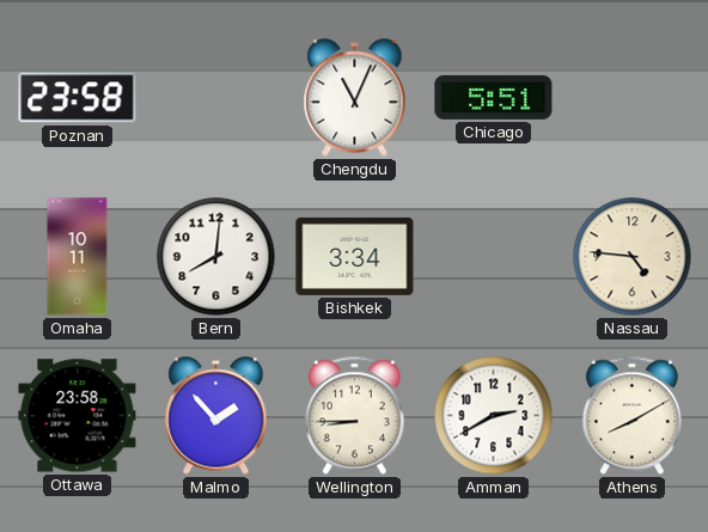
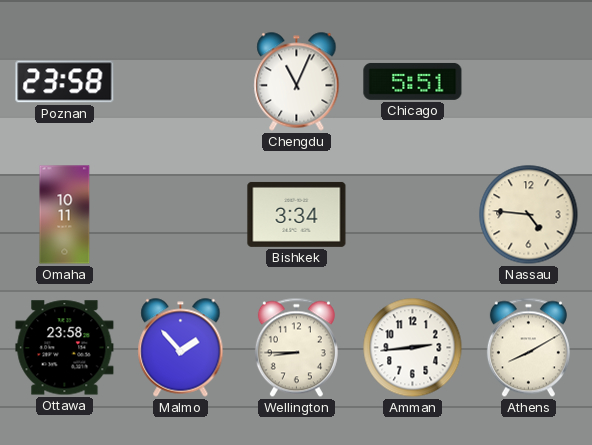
Bern: 8:01 -> none (216, 257)
Amman: 2:40 -> 2:44 (413, 348)
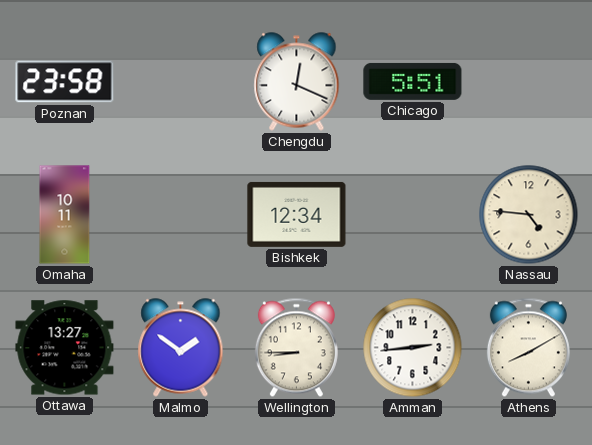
Chengdu: 11:04 -> 12:19 (297, 82)
Bishkek: 3:34 -> 12:34 (297, 214)
Ottawa: 23:58 -> 13:27 (65, 348)
Malmo: 1:53 -> 1:51 (181, 348)
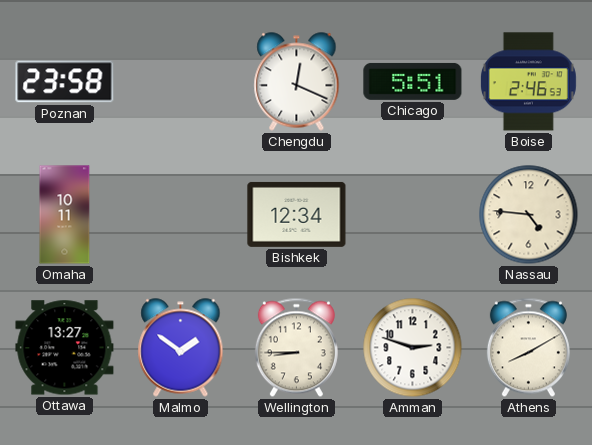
Boise: none -> 2:46 (528, 82)
Amman: 2:44 -> 2:48 (413, 348)
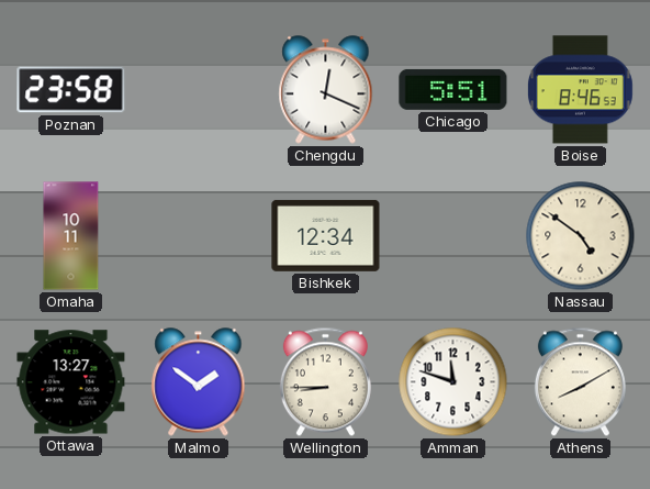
Boise: 2:46 -> 8:46 (580, 90)
Nassau: 4:46 -> 4:51 (581, 236)
Amman: 2:48 -> 11:48 (453, 382)
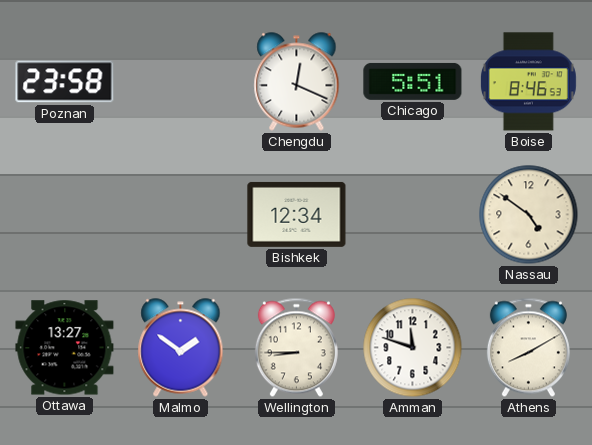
Omaha: 10:11 -> none (71, 236)
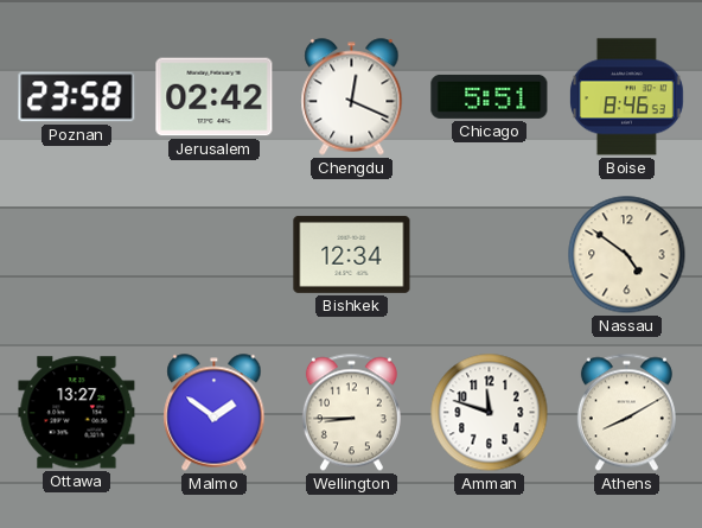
Jerusalem: none -> 02:42 (215, 97)
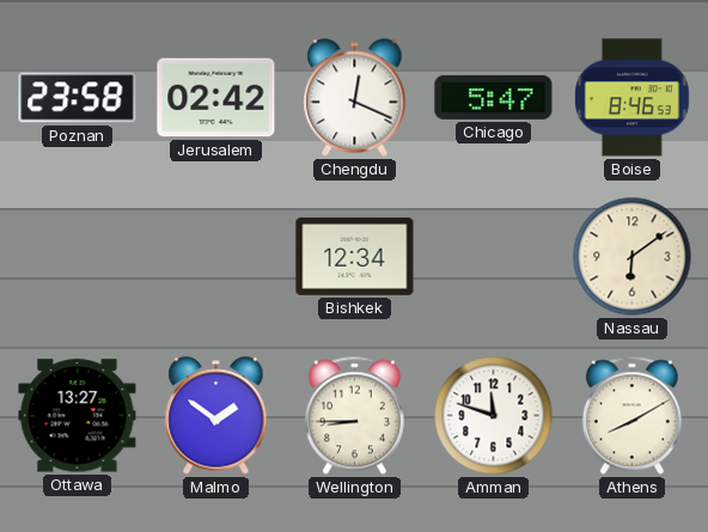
Chicago: 5:51 -> 5:47 (494, 97)
Nassau: 4:51 -> 6:09 (633, 257)
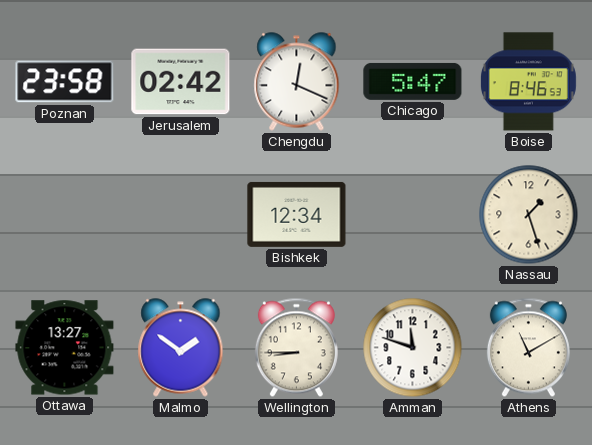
Nassau: 6:09 -> 1:27 (529, 215)
Athens: 8:10 -> 11:10 (528, 348)
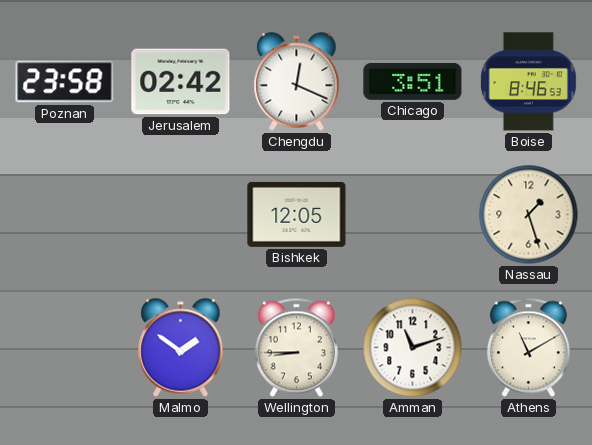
Chicago: 5:47 -> 3:51 (413, 81)
Bishkek: 12:34 -> 12:05 (297, 214)
Ottawa: 13:27 -> none (65, 348)
Amman: 11:48 -> 11:12 (413, 348)
